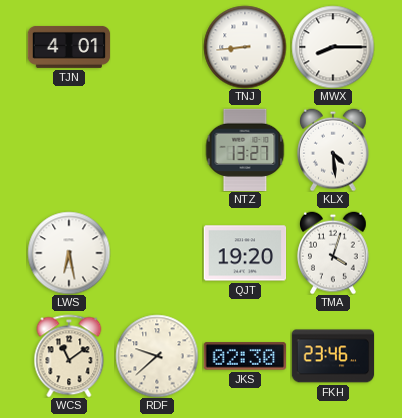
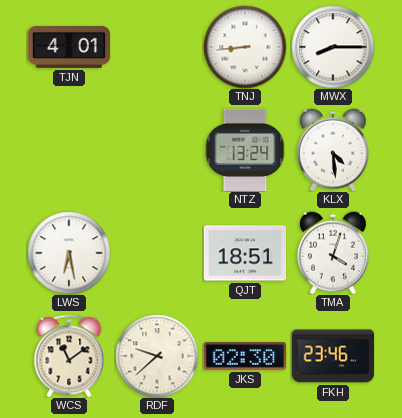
NTZ: 13:27 -> 13:24 (245, 150)
QJT: 19:20 -> 18:51 (245, 253)
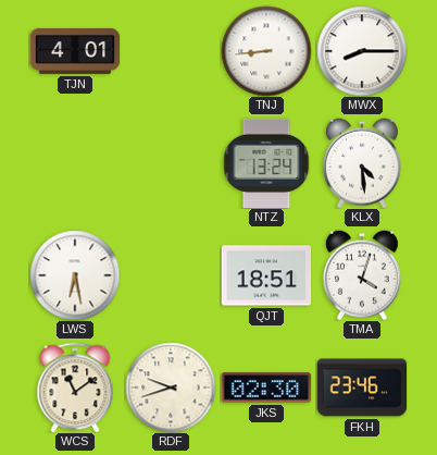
RDF: 9:38 -> 9:42 (171, 388)
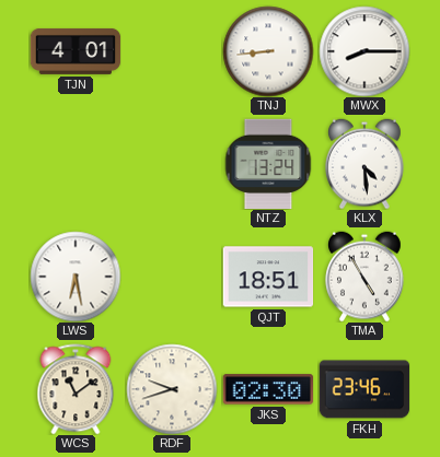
TMA: 4:03 -> 4:55 (366, 277)
